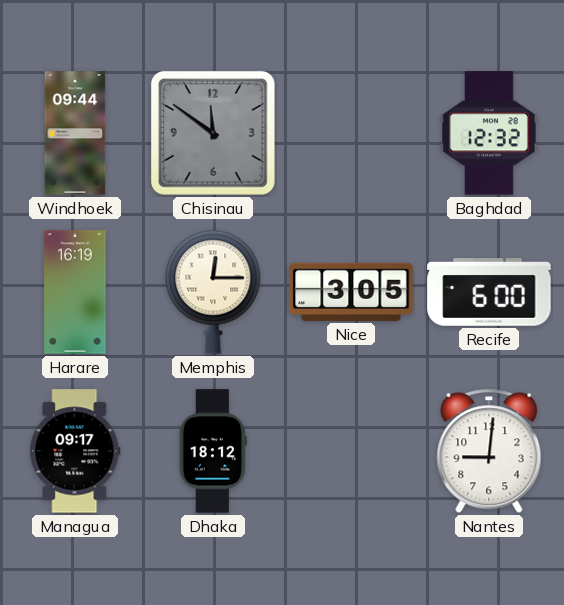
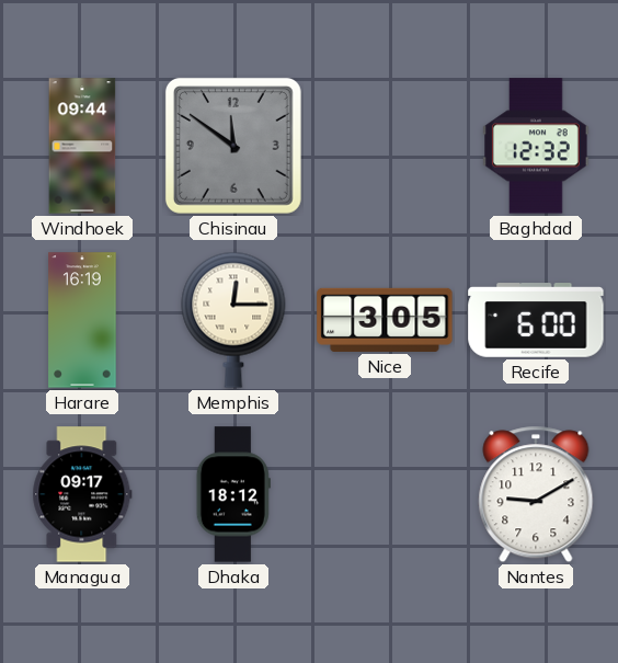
Nantes: 9:01 -> 9:10 (536, 494)
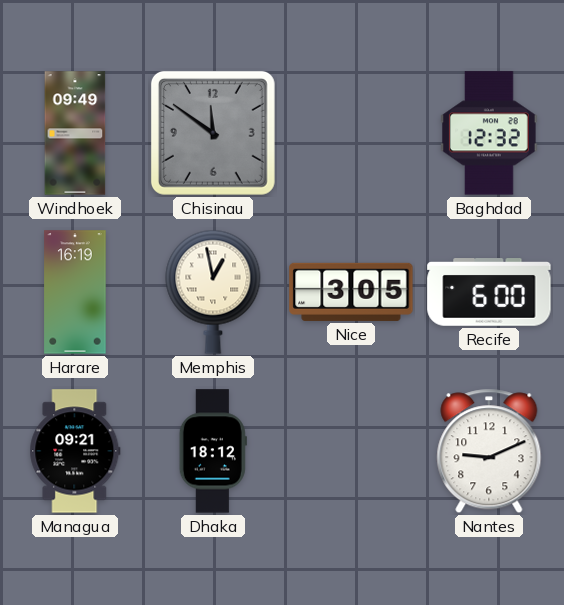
Windhoek: 09:44 -> 09:49 (75, 133)
Memphis: 12:15 -> 12:58 (213, 292)
Managua: 09:17 -> 09:21 (75, 451)
Nantes: 9:10 -> 9:11 (489, 451)
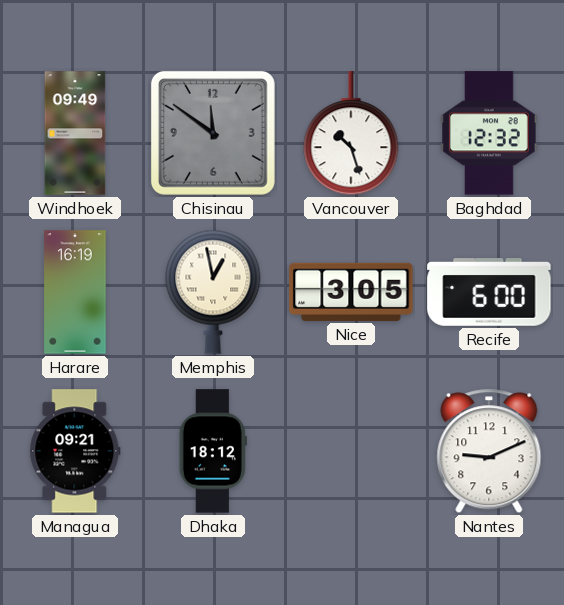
Vancouver: none -> 10:27 (351, 134)
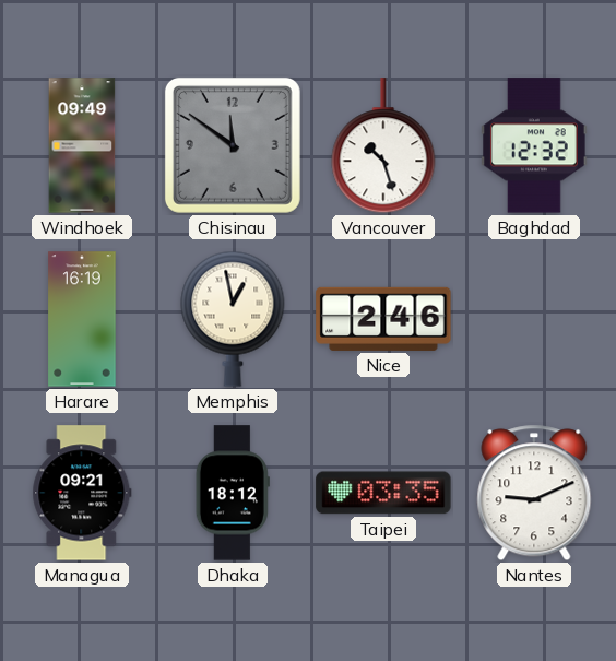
Nice: 3:05 -> 2:46 (383, 319)
Recife: 6:00 -> none (489, 292)
Taipei: none -> 03:35 (383, 493)
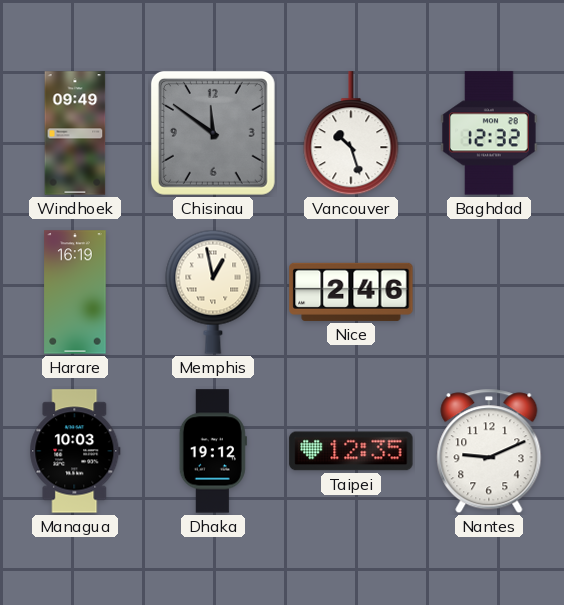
Managua: 09:21 -> 10:03 (75, 451)
Dhaka: 18:12 -> 19:12 (213, 451)
Taipei: 03:35 -> 12:35 (351, 451)
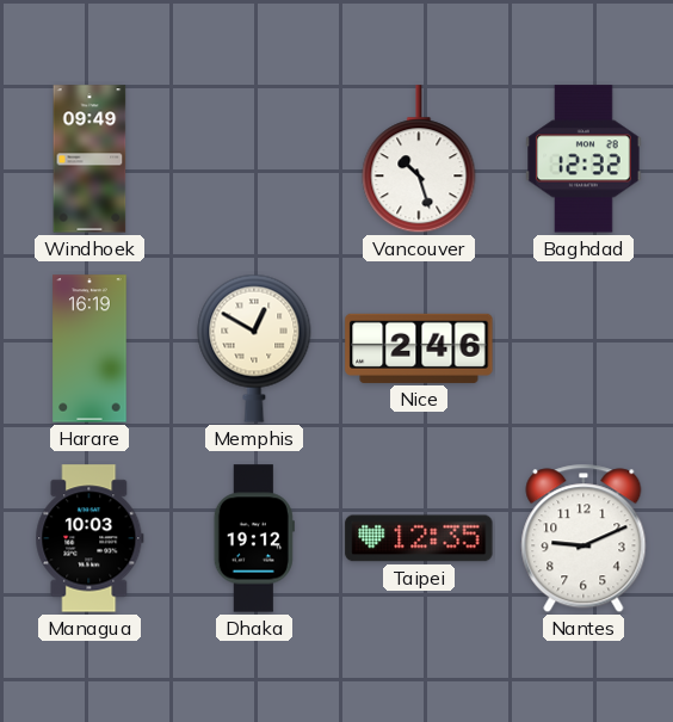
Chisinau: 11:51 -> none (213, 133)
Memphis: 12:58 -> 12:50 (254, 348)
